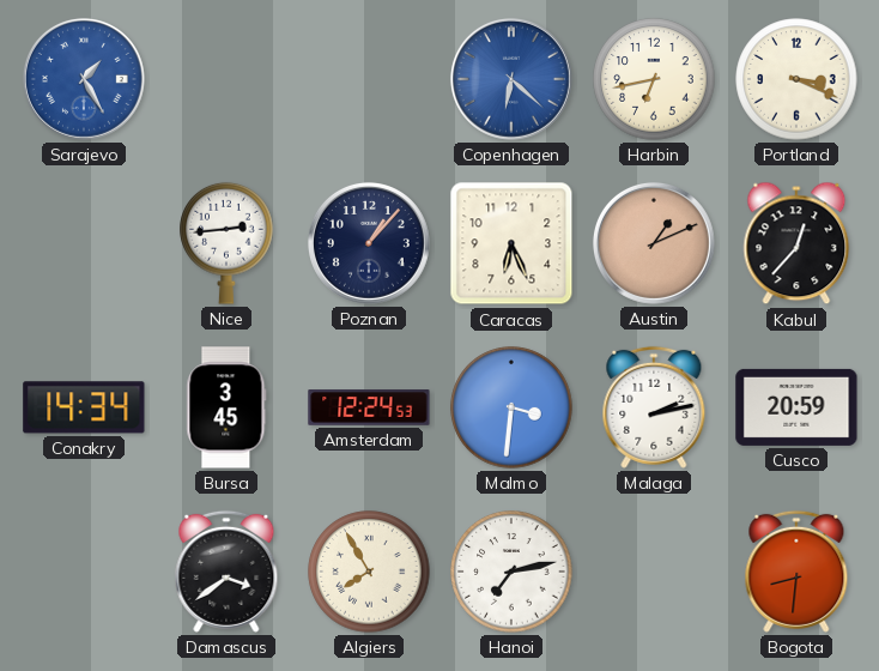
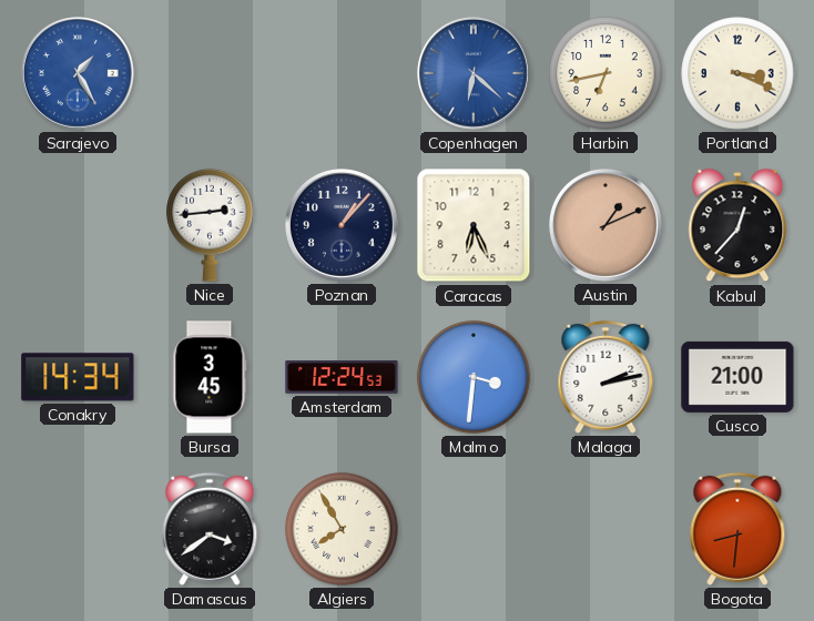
Cusco: 20:59 -> 21:00 (737, 377)
Hanoi: 7:13 -> none (511, 572)
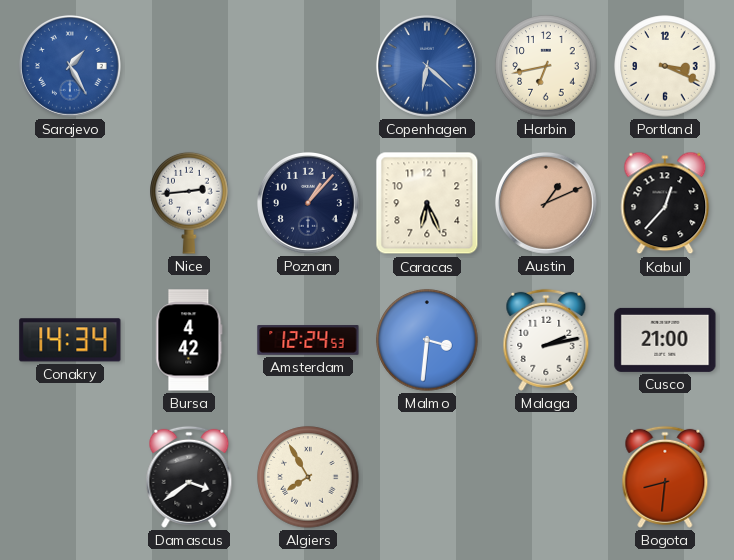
Bursa: 3:45 -> 4:42 (189, 340)
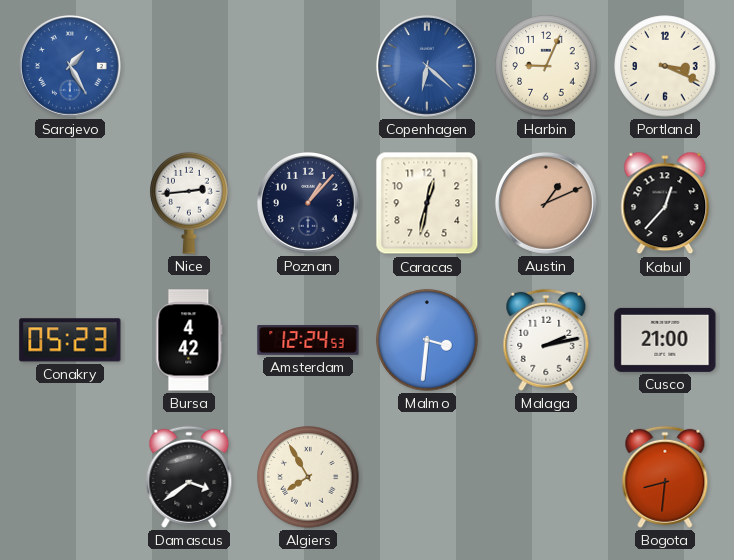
Harbin: 6:43 -> 9:04 (546, 66)
Caracas: 6:26 -> 12:32 (427, 203)
Conakry: 14:34 -> 05:23 (70, 340)
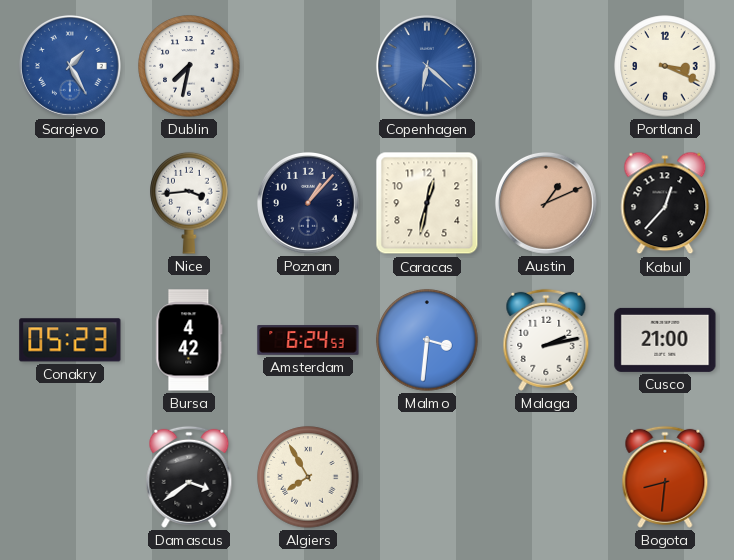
Dublin: none -> 7:32 (189, 66)
Harbin: 9:04 -> none (546, 66)
Nice: 2:44 -> 3:44 (189, 203)
Amsterdam: 12:24 -> 6:24 (308, 340)
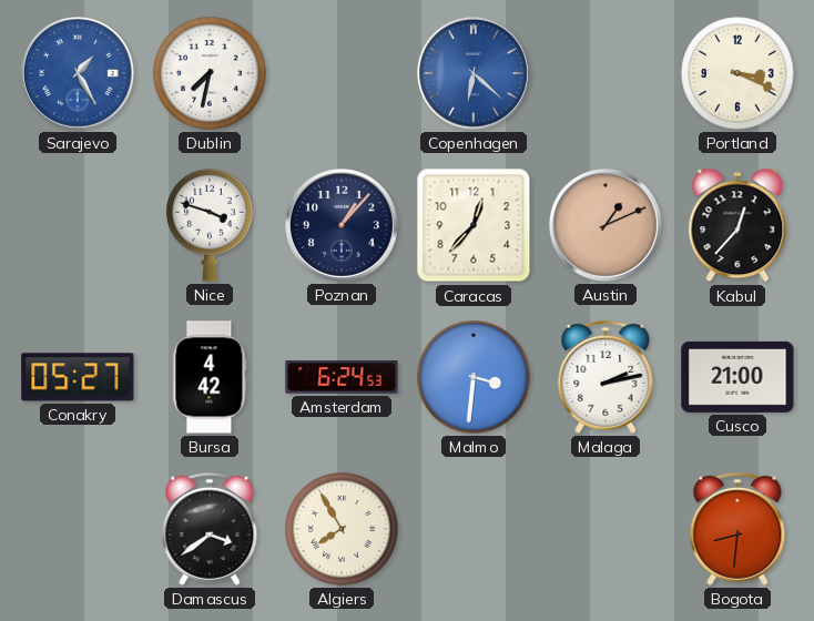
Nice: 3:44 -> 3:48 (210, 225)
Caracas: 12:32 -> 12:37 (474, 225)
Conakry: 05:23 -> 05:27 (78, 377)
